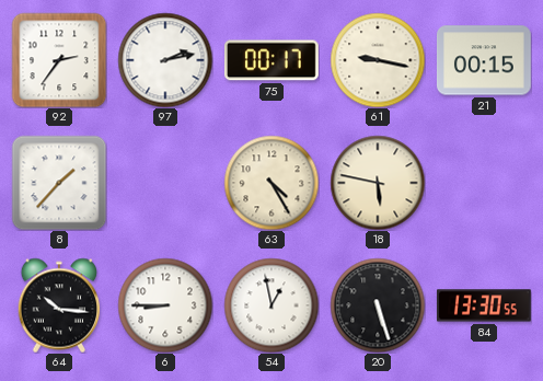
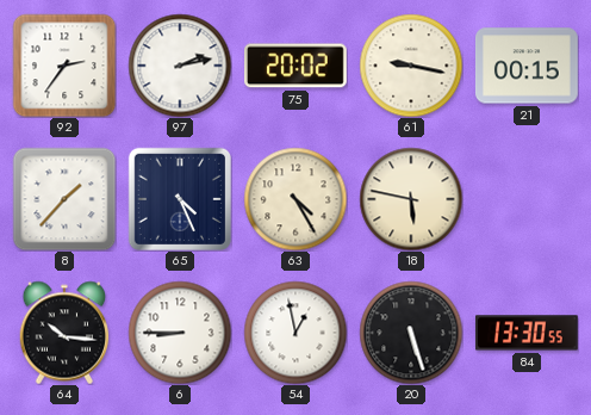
75: 00:17 -> 20:02 (295, 66)
65: none -> 4:26 (180, 199)
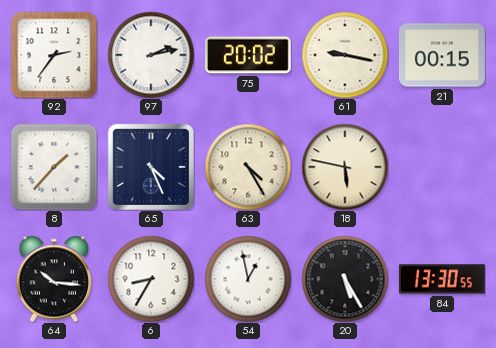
6: 8:45 -> 8:35 (151, 279)
20: 5:27 -> 5:25 (345, 279)
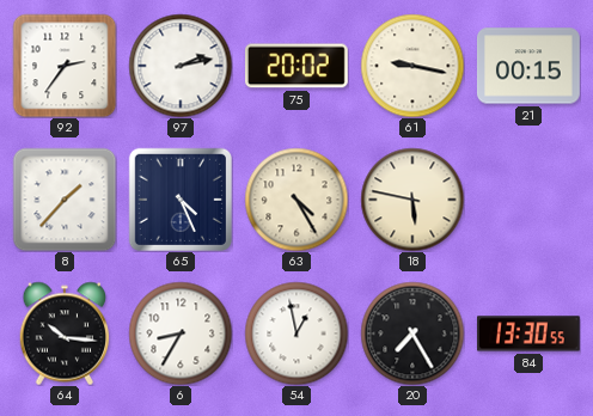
20: 5:25 -> 7:25 (412, 334)
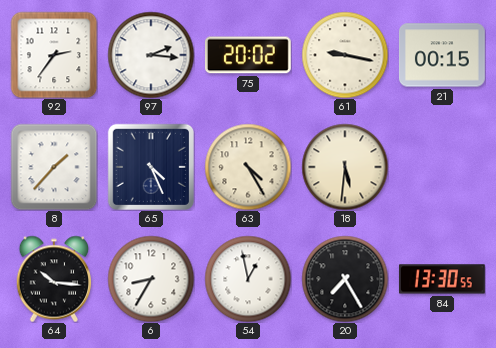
97: 2:13 -> 2:16 (151, 55)
18: 5:47 -> 5:31 (345, 167)
